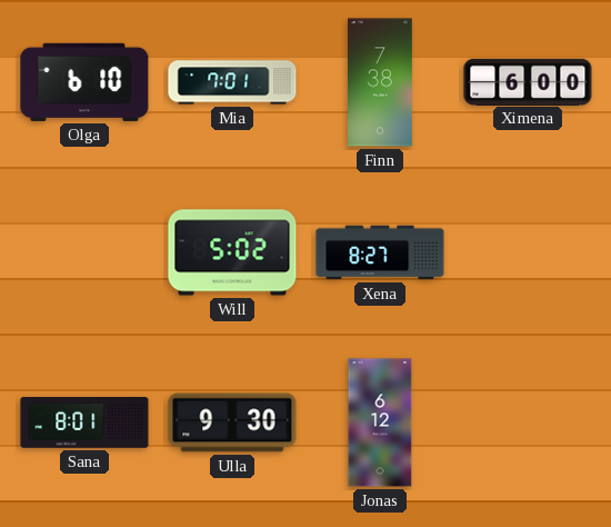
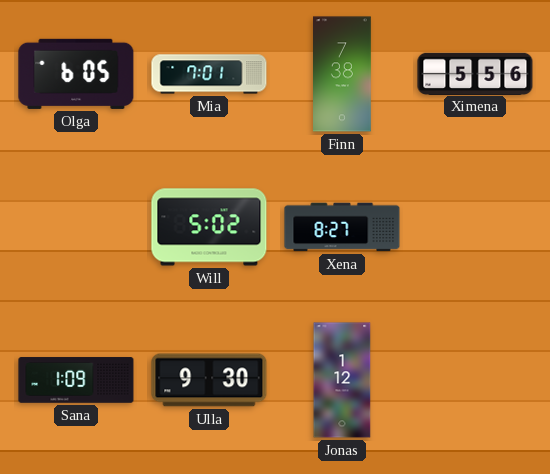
Olga: 6:10 -> 6:05 (76, 74)
Ximena: 6:00 -> 5:56 (475, 73)
Sana: 8:01 -> 1:09 (76, 380)
Jonas: 6:12 -> 1:12 (342, 380)
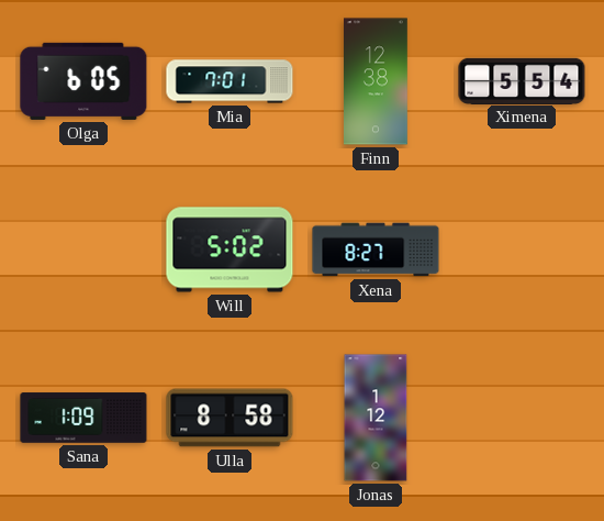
Finn: 7:38 -> 12:38 (377, 81)
Ximena: 5:56 -> 5:54 (522, 80)
Ulla: 9:30 -> 8:58 (230, 418)
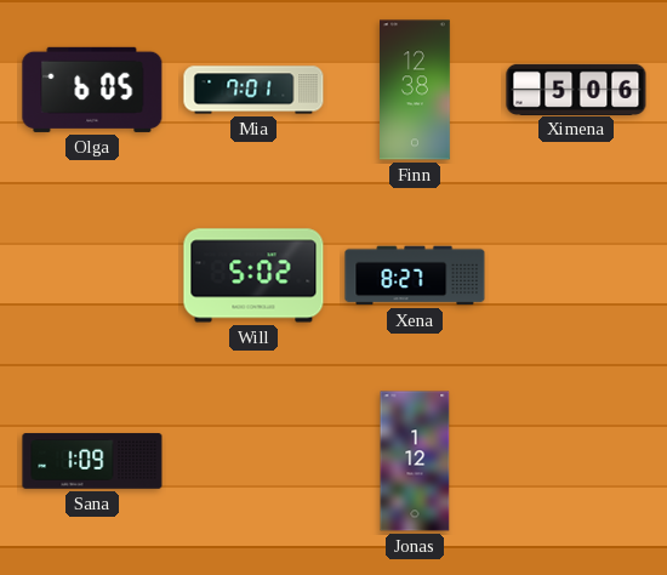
Ximena: 5:54 -> 5:06 (576, 89)
Ulla: 8:58 -> none (230, 418)
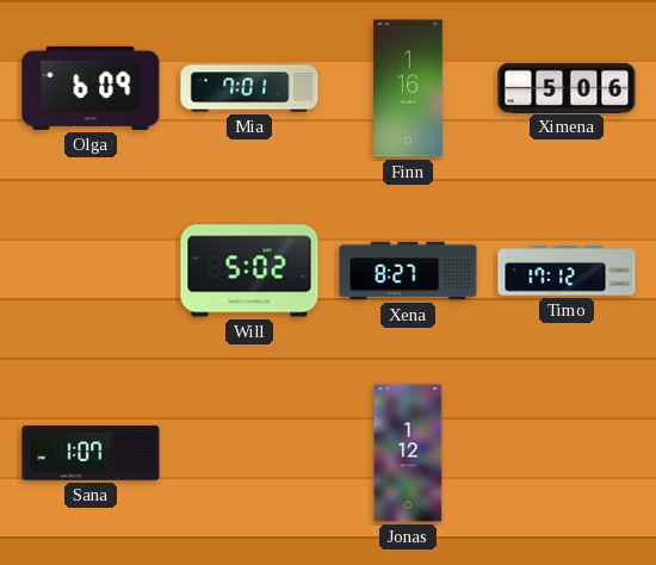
Olga: 6:05 -> 6:09 (91, 88)
Finn: 12:38 -> 1:16 (409, 88)
Timo: none -> 17:12 (567, 271)
Sana: 1:09 -> 1:07 (91, 453)
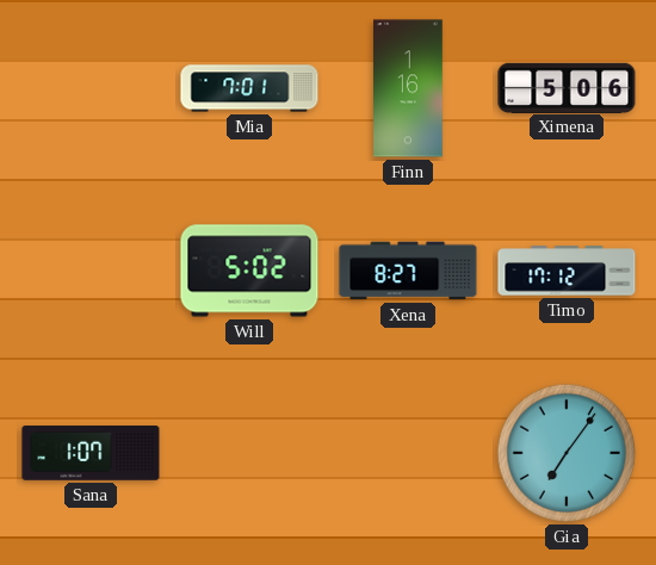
Olga: 6:09 -> none (91, 88)
Jonas: 1:12 -> none (408, 453)
Gia: none -> 7:06 (567, 453)
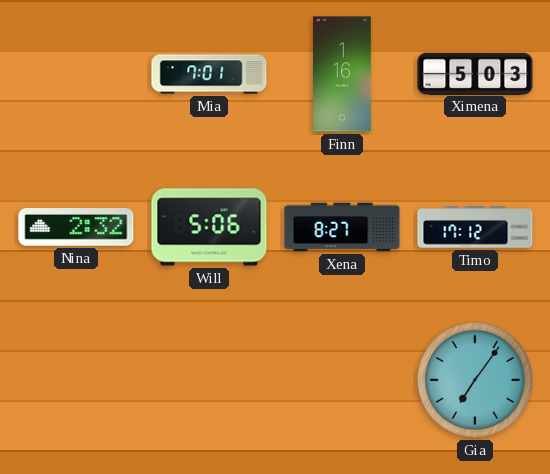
Ximena: 5:06 -> 5:03 (475, 73)
Nina: none -> 2:32 (76, 227)
Will: 5:02 -> 5:06 (209, 227)
Sana: 1:07 -> none (91, 453)
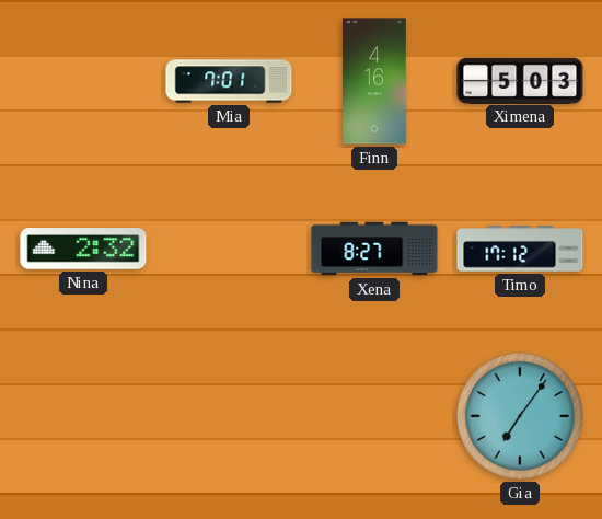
Finn: 1:16 -> 4:16 (375, 81)
Will: 5:06 -> none (209, 227)
